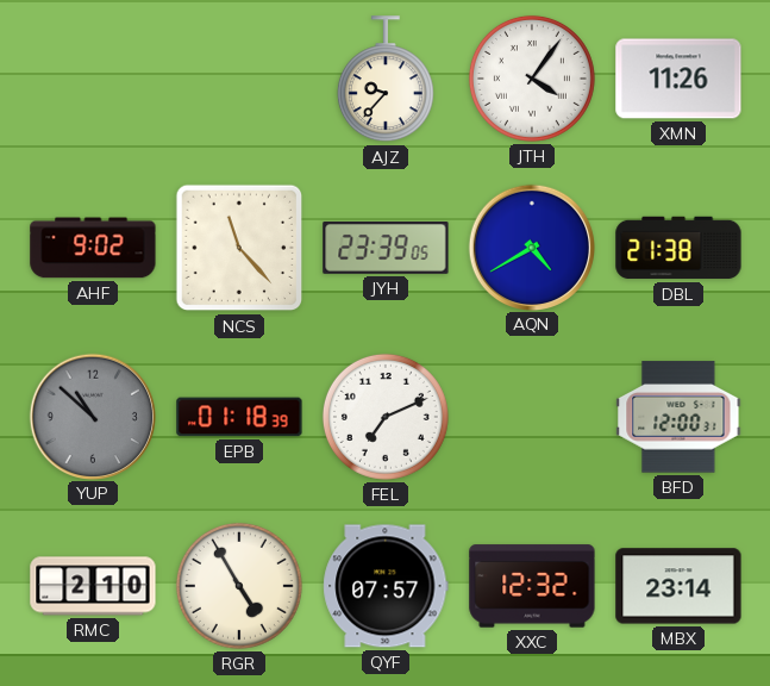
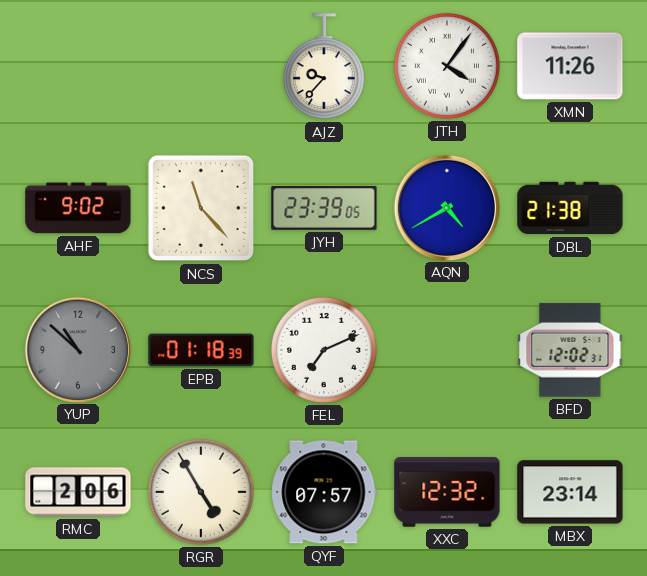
BFD: 12:00 -> 12:02 (570, 350)
RMC: 2:10 -> 2:06 (78, 492)
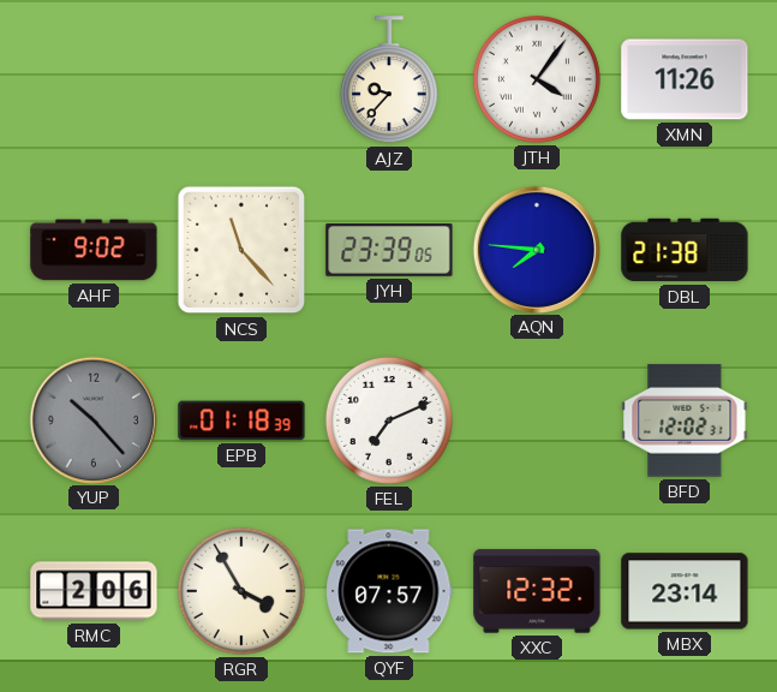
AQN: 4:40 -> 7:46 (536, 249)
YUP: 10:52 -> 10:23 (92, 419)
RGR: 4:55 -> 3:55 (241, 591)
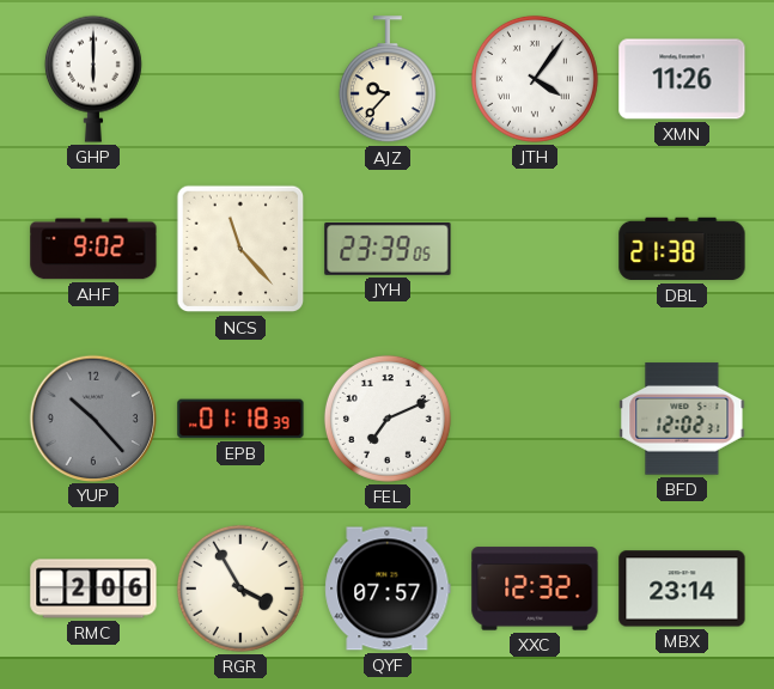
GHP: none -> 6:00 (93, 79)
AQN: 7:46 -> none (536, 249)
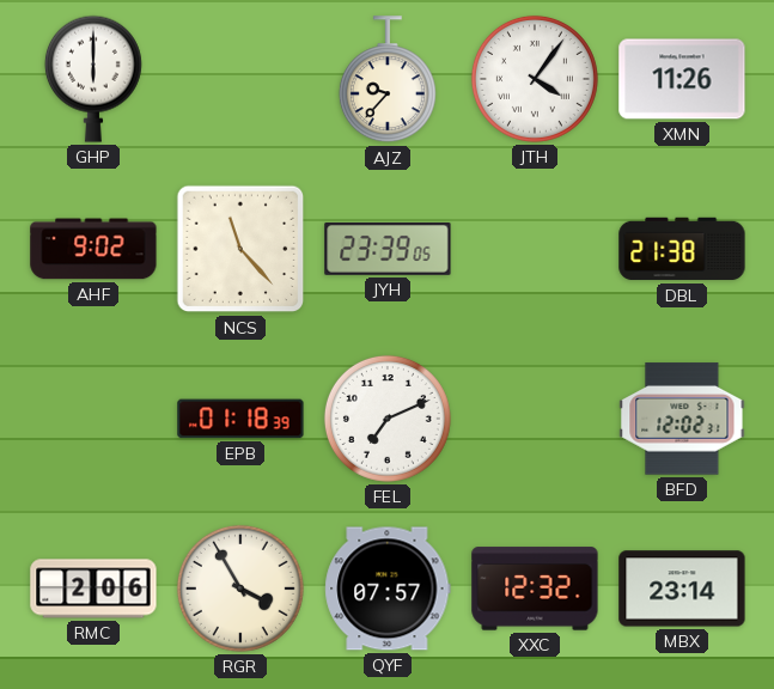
YUP: 10:23 -> none (92, 417)
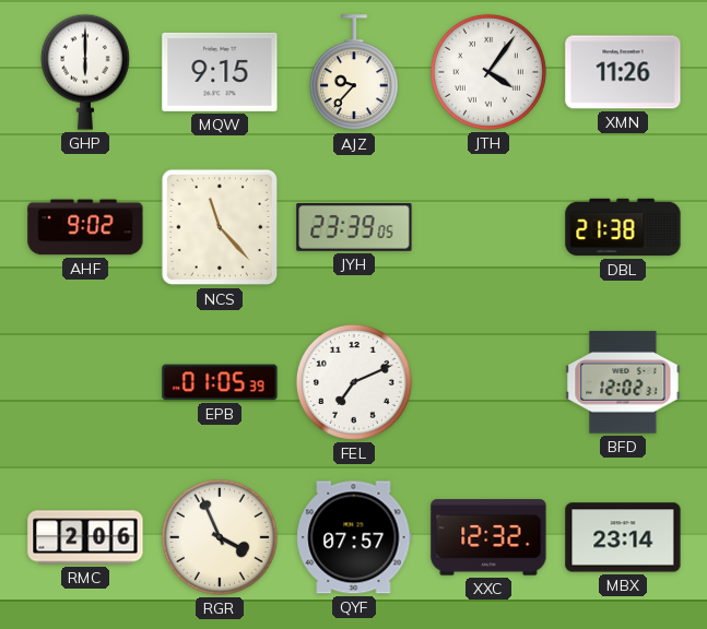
MQW: none -> 9:15 (220, 72)
EPB: 01:18 -> 01:05 (220, 382)
RGR: 3:55 -> 3:56 (220, 537)
